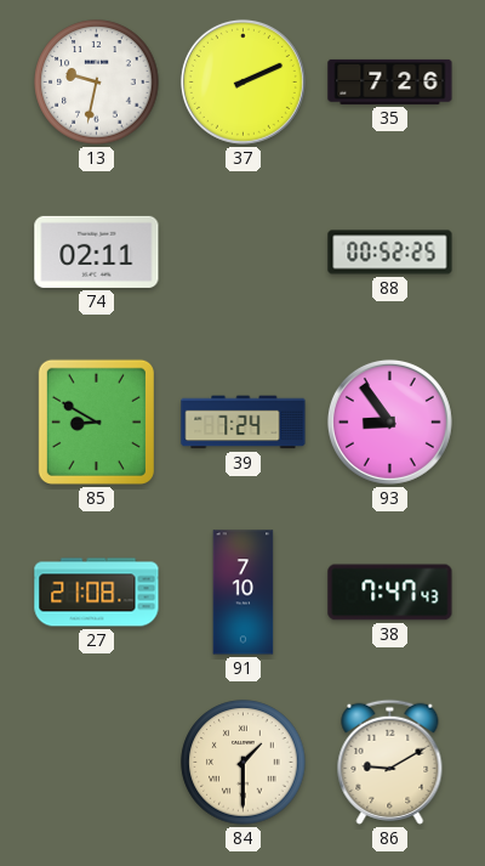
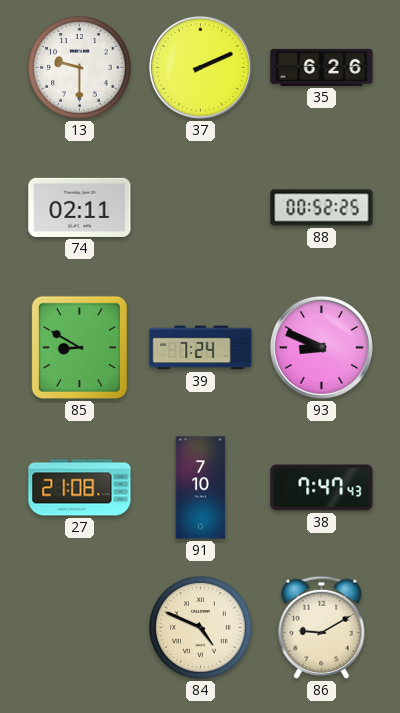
13: 9:32 -> 9:30 (80, 68)
35: 7:26 -> 6:26 (322, 67)
93: 8:54 -> 8:49 (321, 347)
84: 1:30 -> 4:49 (201, 628)
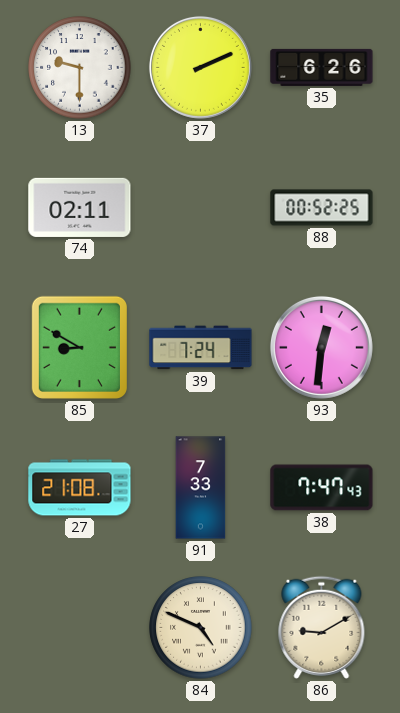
93: 8:49 -> 12:31 (321, 347)
91: 7:10 -> 7:33 (201, 488)
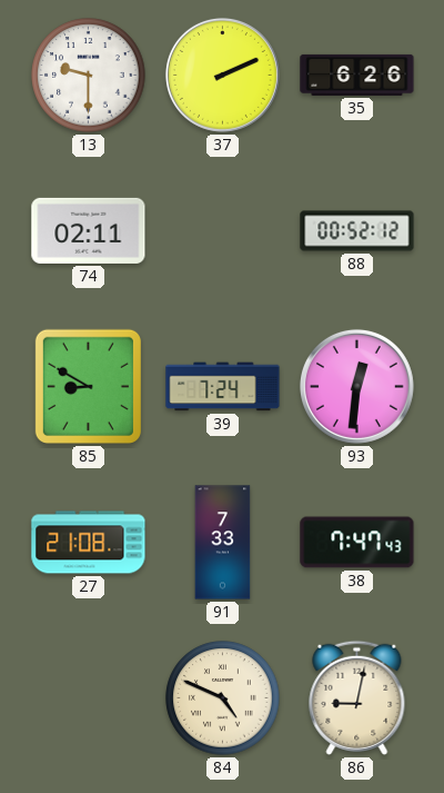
88: 00:52:25 -> 00:52:12 (357, 231)
86: 9:10 -> 9:02 (357, 697)
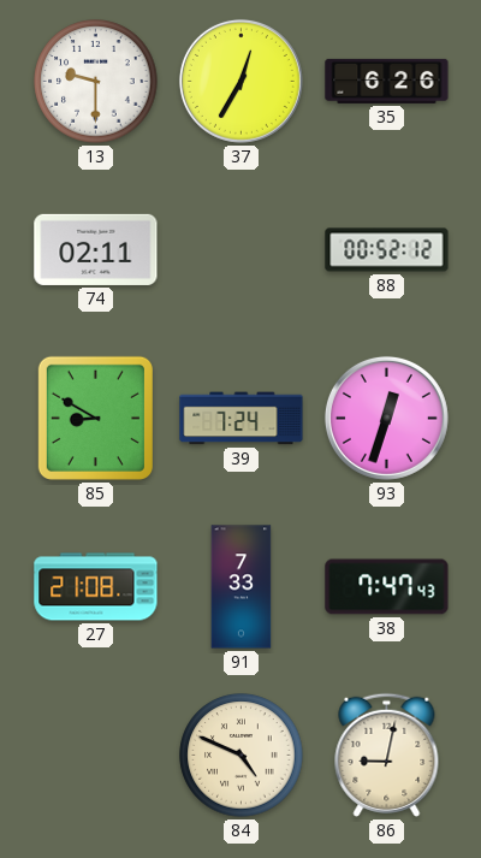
37: 2:11 -> 12:35 (240, 81)
93: 12:31 -> 12:33 (386, 418)
